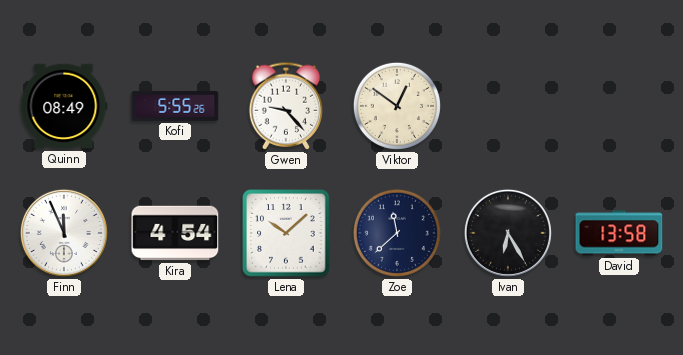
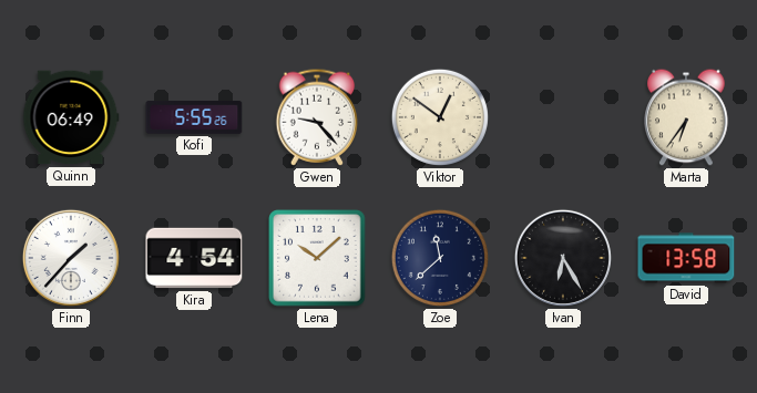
Quinn: 08:49 -> 06:49 (71, 117)
Marta: none -> 6:36 (686, 117)
Finn: 11:56 -> 1:37 (71, 258)
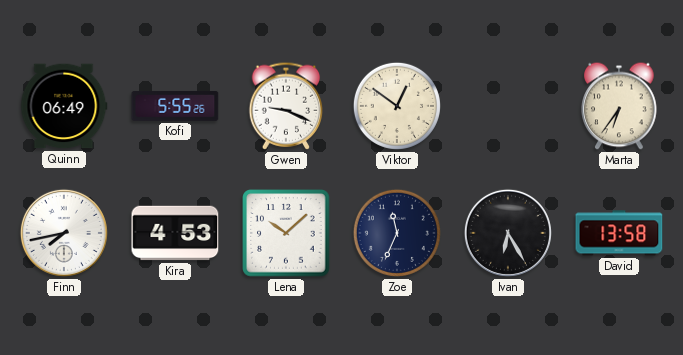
Gwen: 9:23 -> 9:19 (286, 106)
Finn: 1:37 -> 7:43 (64, 233)
Kira: 4:54 -> 4:53 (175, 233)
Zoe: 11:38 -> 11:34 (397, 233)
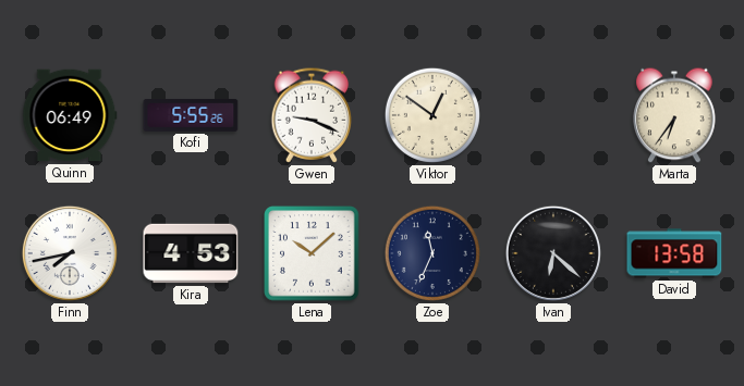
Ivan: 6:25 -> 6:22 (553, 253)
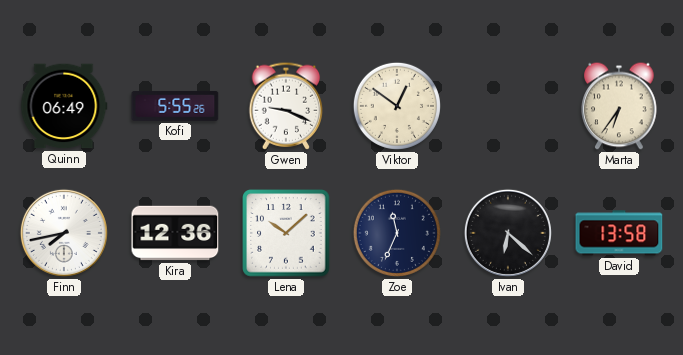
Kira: 4:53 -> 12:36 (175, 233)
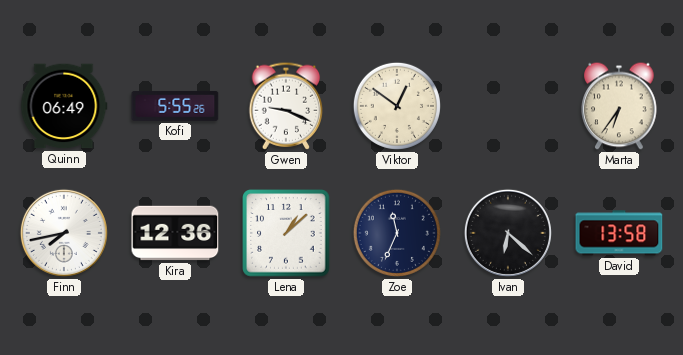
Lena: 10:08 -> 1:08 (286, 233)
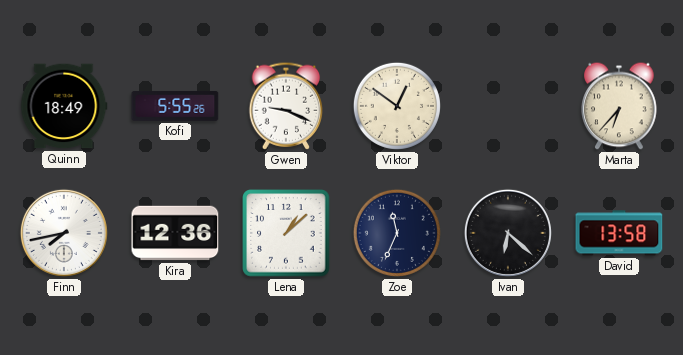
Quinn: 06:49 -> 18:49 (64, 106)
Marta: 6:36 -> 6:37 (619, 106)
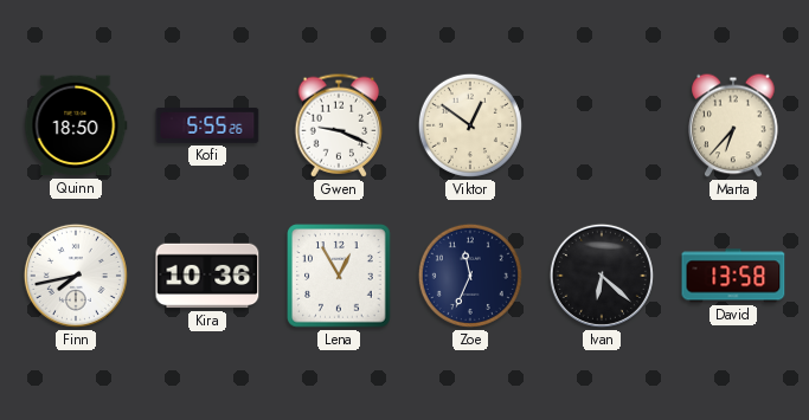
Quinn: 18:49 -> 18:50 (76, 125)
Kira: 12:36 -> 10:36 (207, 276)
Lena: 1:08 -> 12:55 (339, 276)
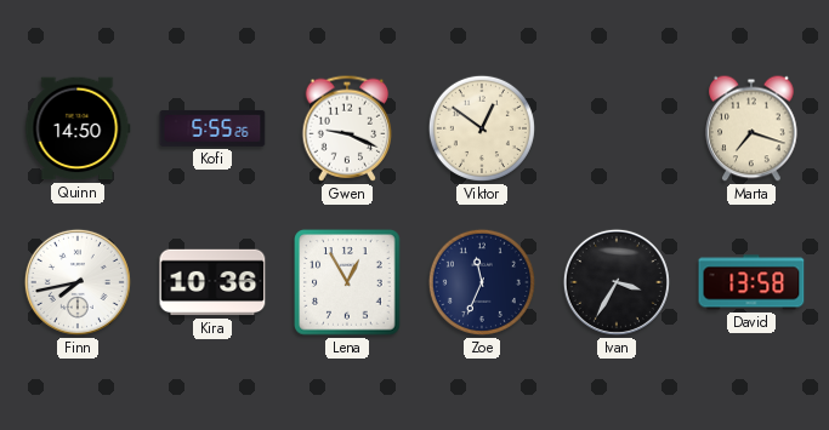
Quinn: 18:50 -> 14:50 (78, 128)
Marta: 6:37 -> 7:18 (751, 128)
Ivan: 6:22 -> 3:35 (617, 282)
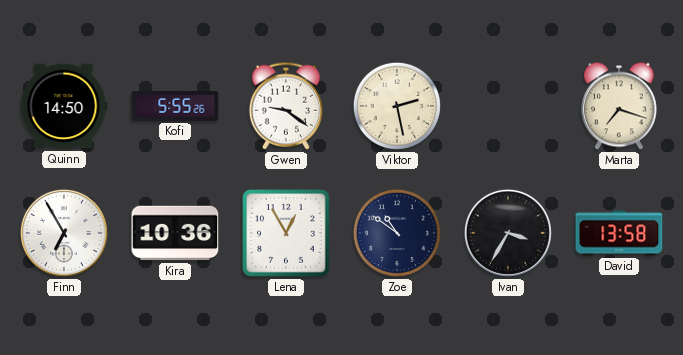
Gwen: 9:19 -> 9:21 (286, 106)
Viktor: 12:51 -> 2:28 (397, 106)
Finn: 7:43 -> 6:55 (64, 233)
Zoe: 11:34 -> 10:51 (397, 233)
